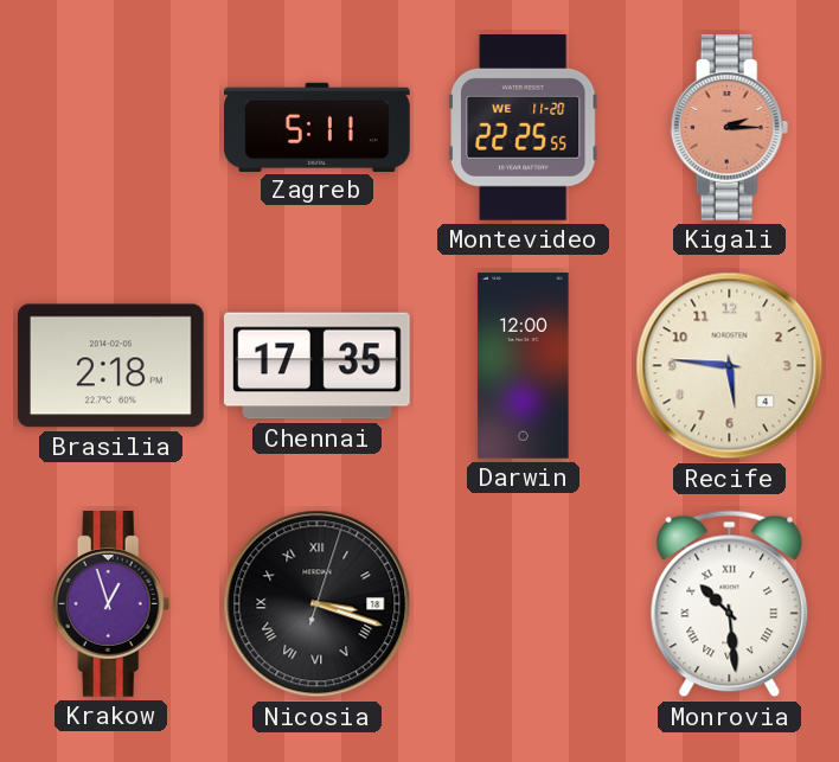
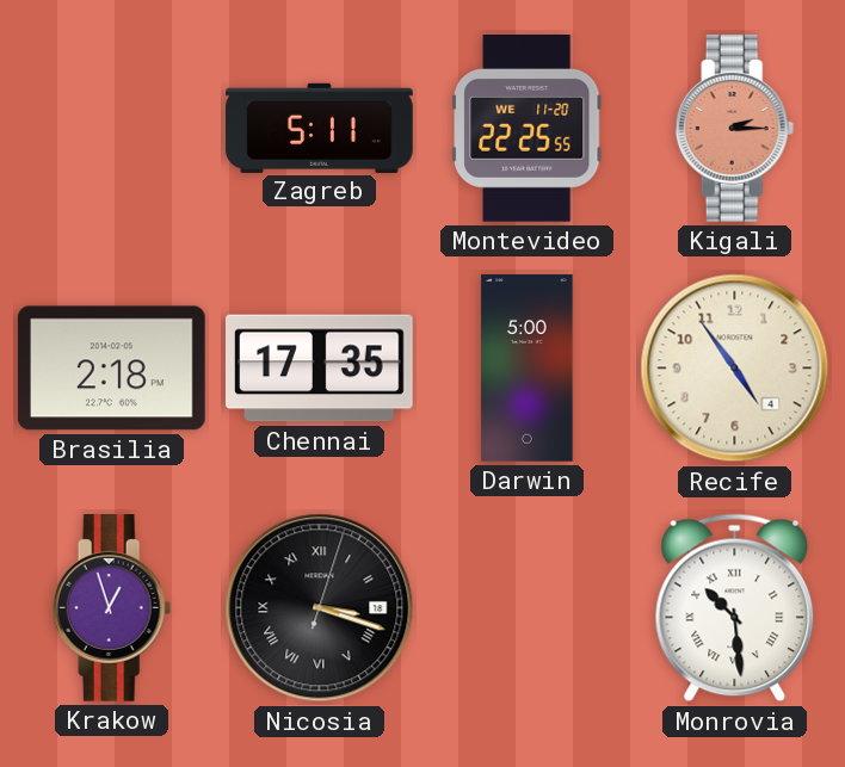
Darwin: 12:00 -> 5:00 (528, 369)
Recife: 5:46 -> 4:54 (735, 369)
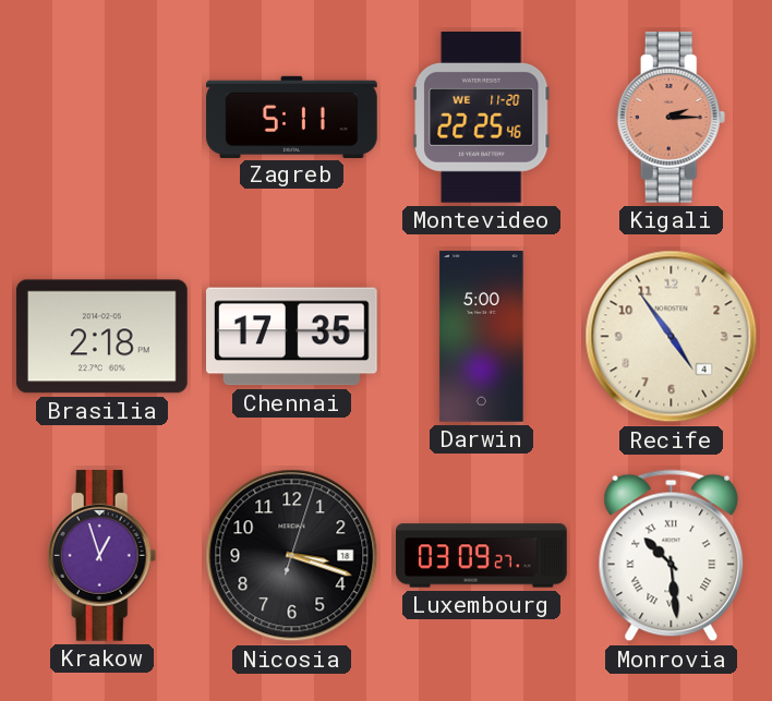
Montevideo: 22:25:55 -> 22:25:46 (481, 118)
Nicosia numerals: Roman -> Arabic (292, 556)
Luxembourg: none -> 03:09 (482, 556)
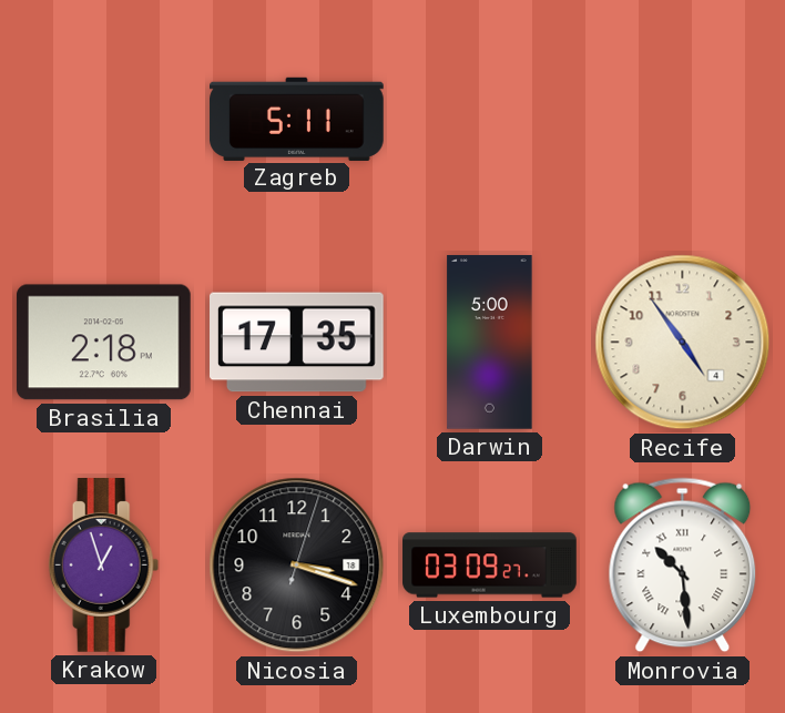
Montevideo: 22:25 -> none (481, 118)
Kigali: 2:15 -> none (672, 118)
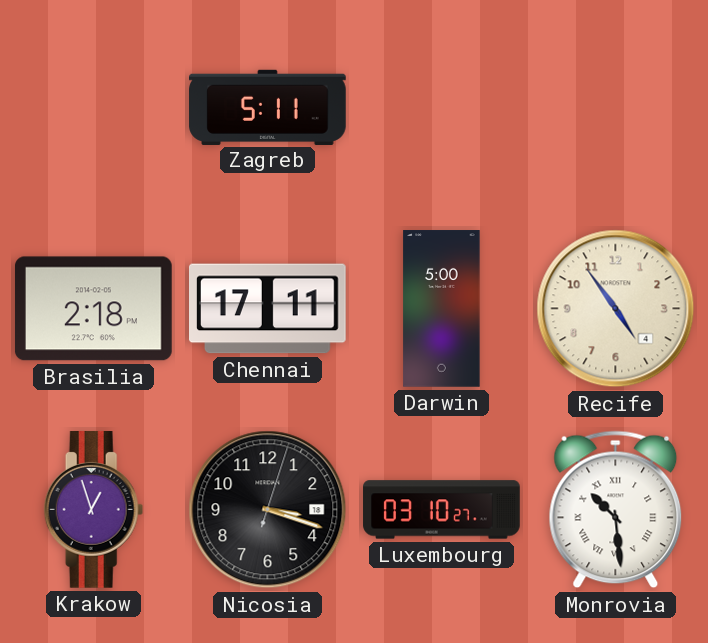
Chennai: 17:35 -> 17:11 (268, 309)
Luxembourg: 03:09 -> 03:10 (442, 510)
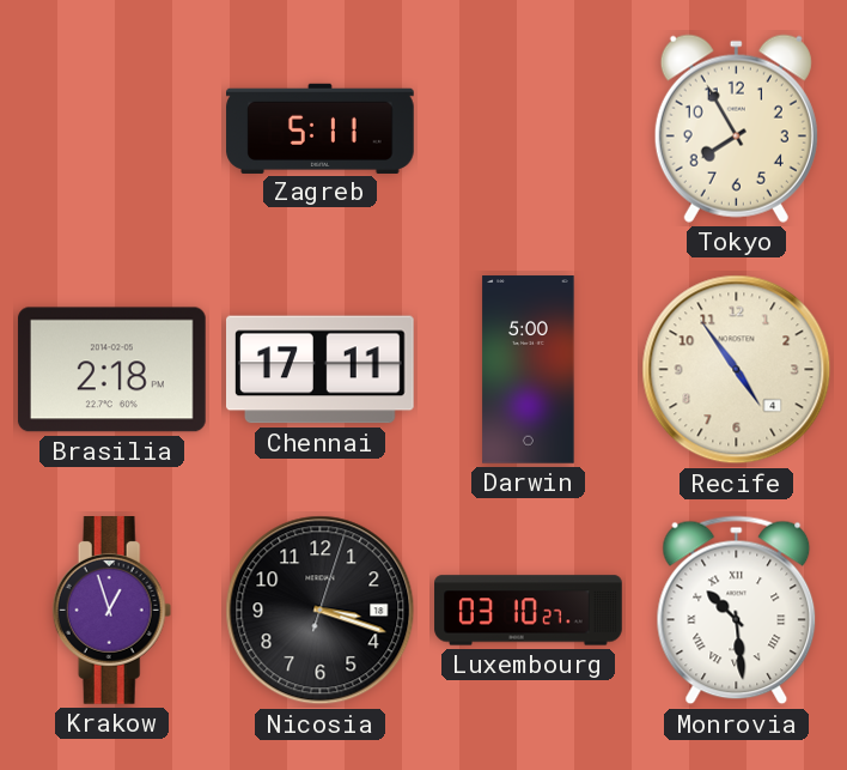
Tokyo: none -> 7:55 (736, 128)
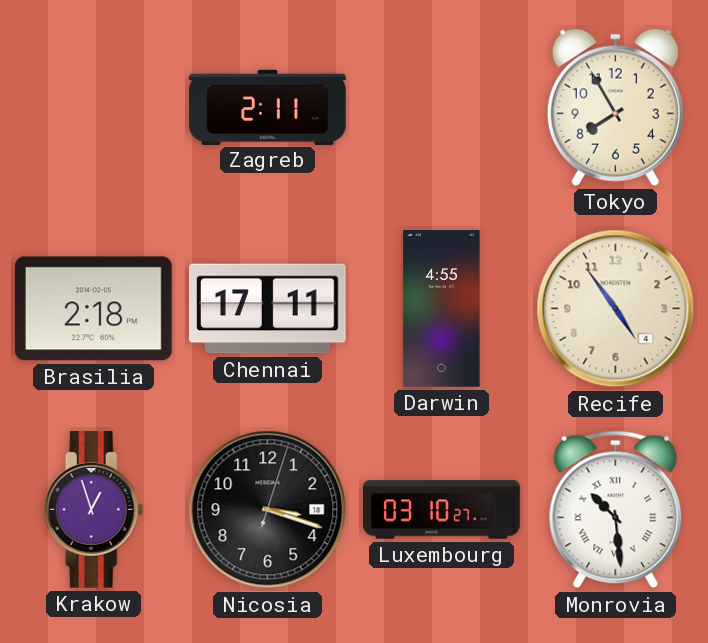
Zagreb: 5:11 -> 2:11 (268, 107)
Darwin: 5:00 -> 4:55 (442, 309)
